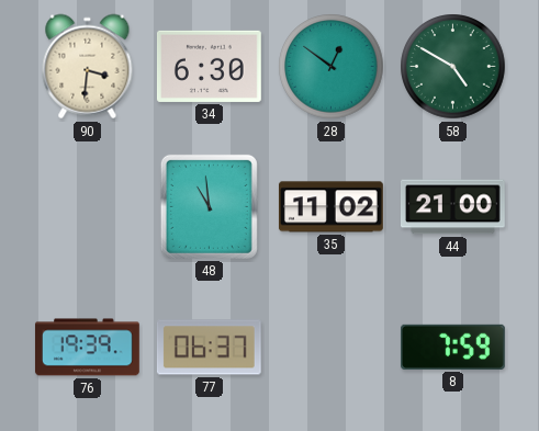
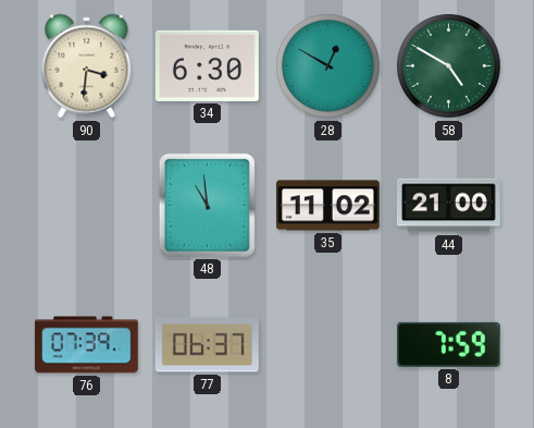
28: 12:51 -> 12:50 (328, 66)
76: 19:39 -> 07:39 (86, 345)
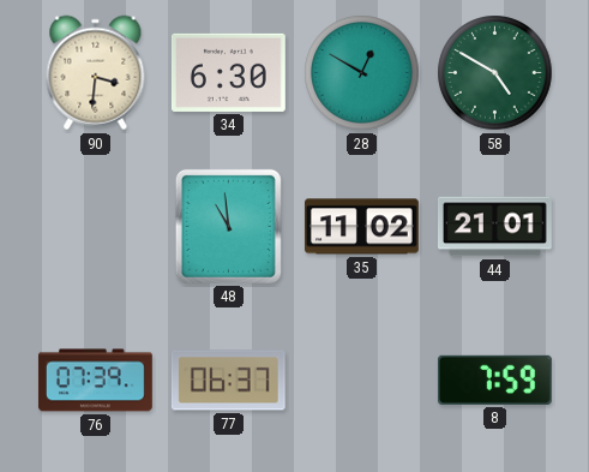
44: 21:00 -> 21:01 (495, 227)
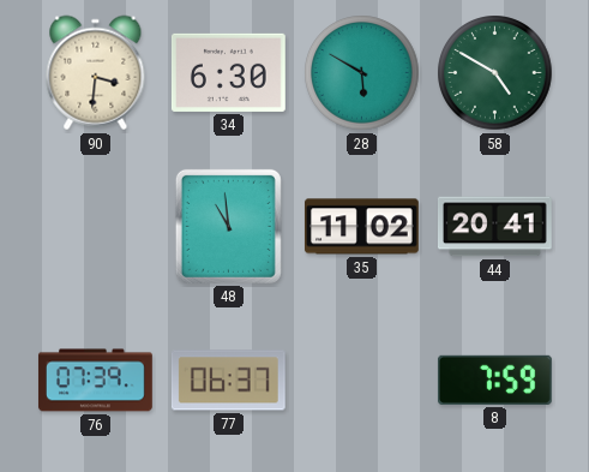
28: 12:50 -> 5:50 (362, 73)
44: 21:01 -> 20:41 (495, 227)
